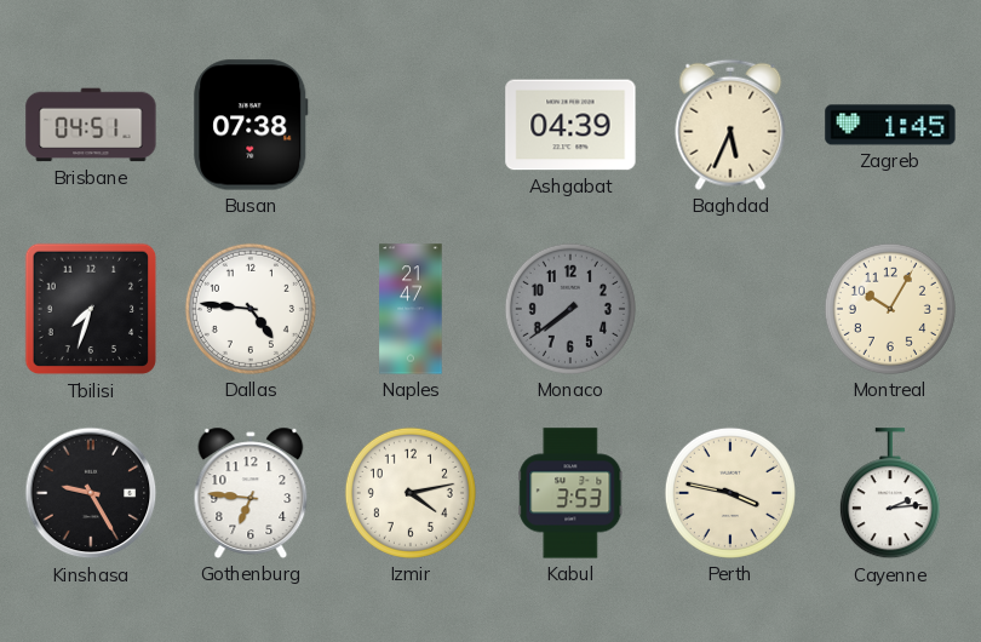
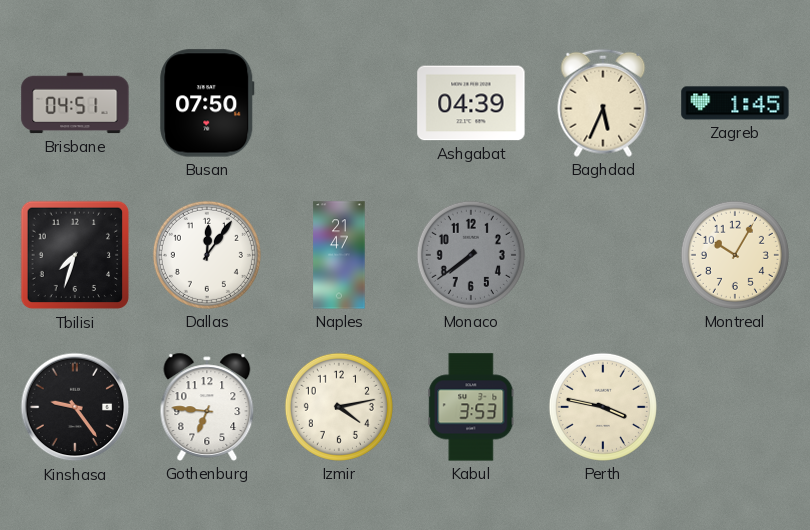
Busan: 07:38 -> 07:50 (207, 103)
Dallas: 4:46 -> 12:06 (207, 255)
Kinshasa: 9:25 -> 9:24 (75, 407)
Cayenne: 2:14 -> none (890, 494)
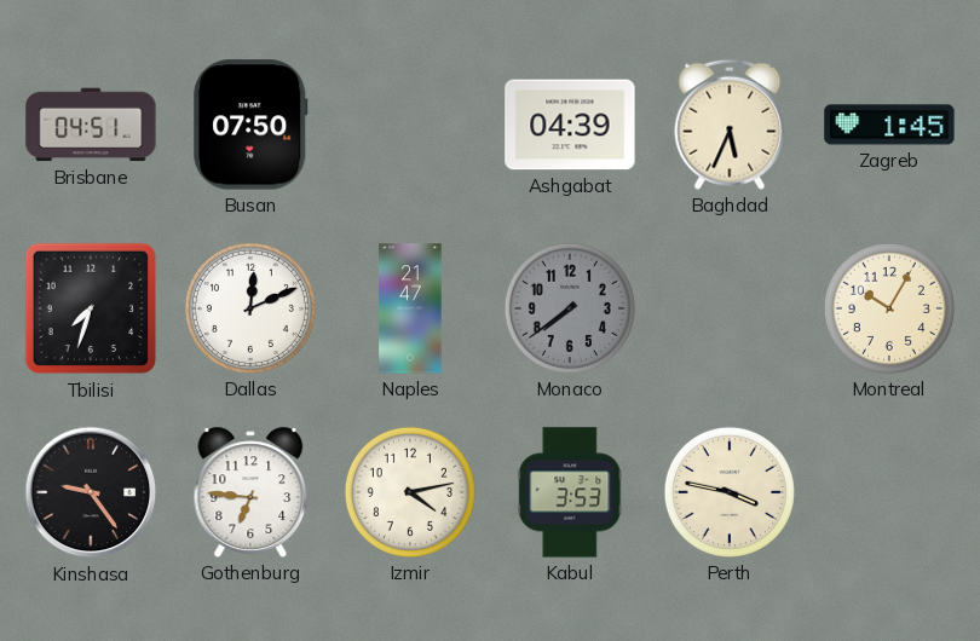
Dallas: 12:06 -> 12:11 (250, 308)
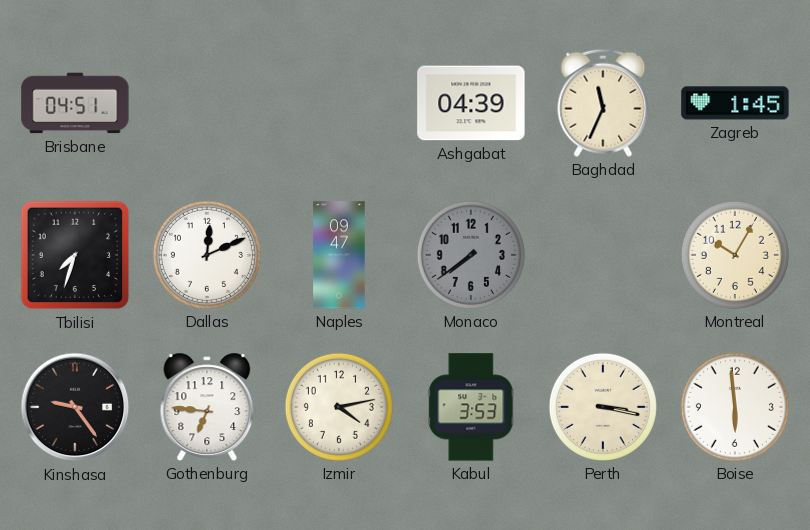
Busan: 07:50 -> none (250, 125)
Baghdad: 5:34 -> 11:34 (603, 103)
Naples: 21:47 -> 09:47 (339, 255)
Perth: 3:47 -> 3:17 (603, 407)
Boise: none -> 5:59 (735, 407)
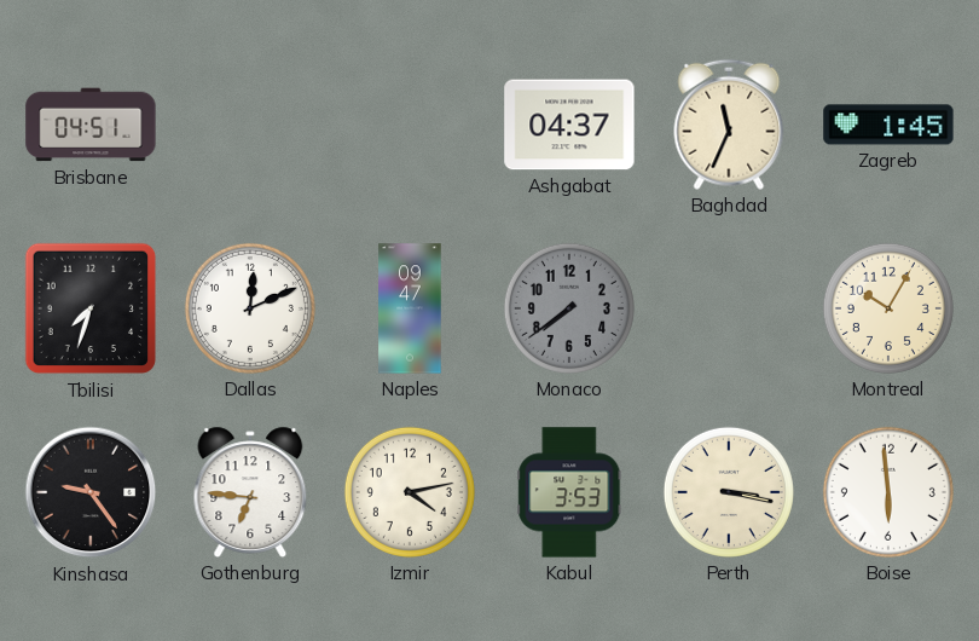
Ashgabat: 04:39 -> 04:37 (569, 125)
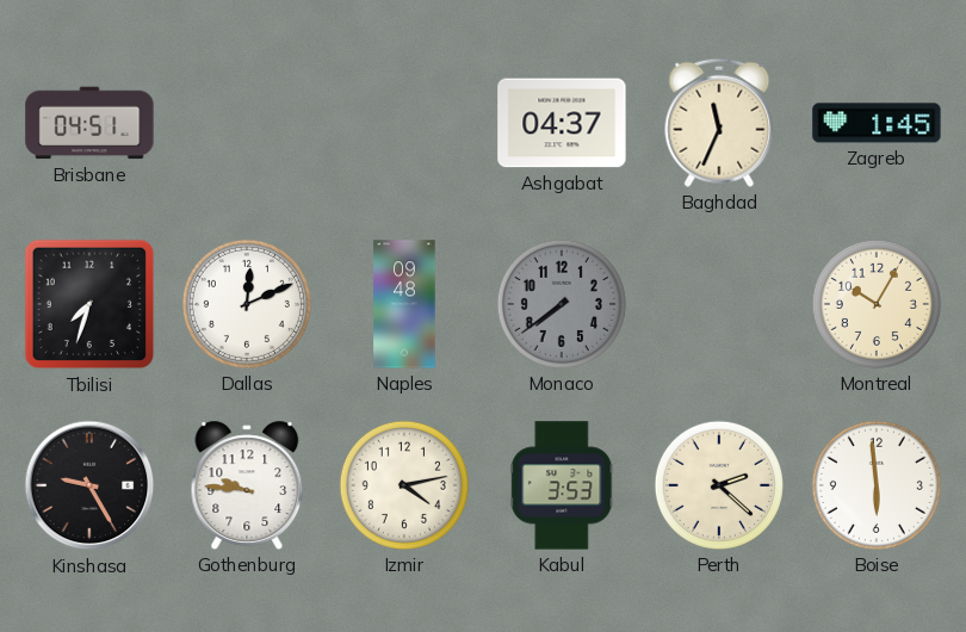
Naples: 09:47 -> 09:48 (404, 304)
Kinshasa: 9:24 -> 9:25 (89, 485)
Gothenburg: 6:46 -> 9:46 (247, 485)
Perth: 3:17 -> 2:22 (719, 485)
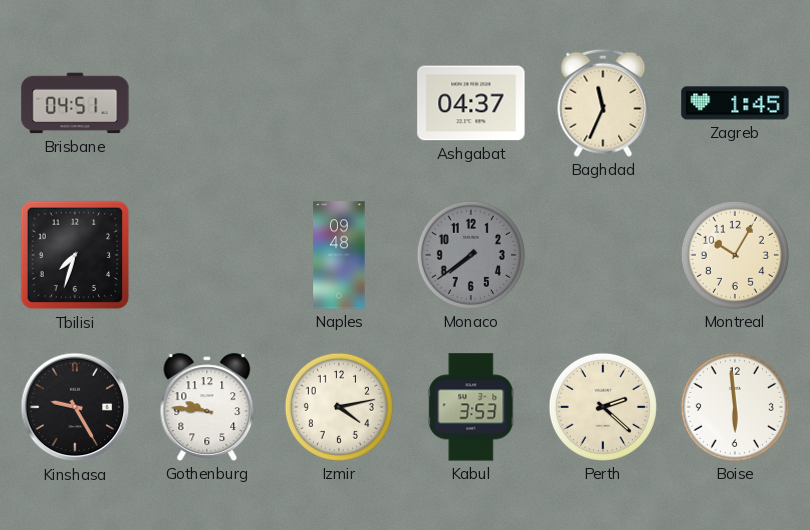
Dallas: 12:11 -> none (247, 304)
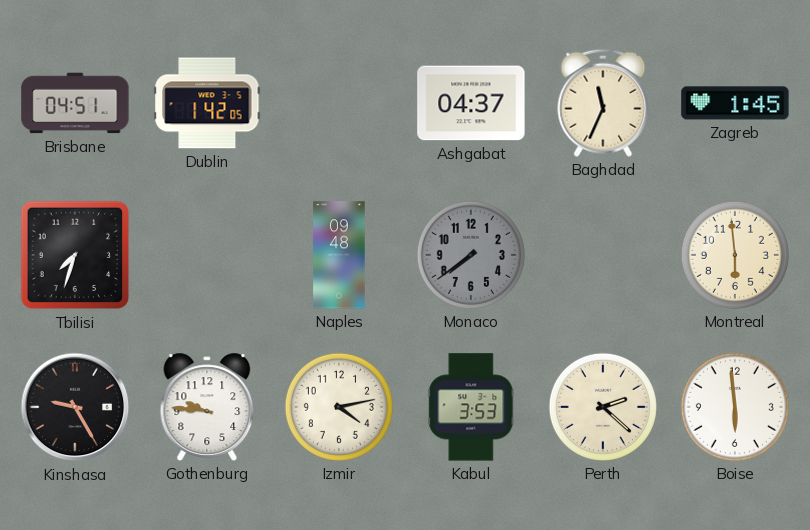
Dublin: none -> 1:42 (207, 103)
Montreal: 10:05 -> 5:59 (735, 255)
